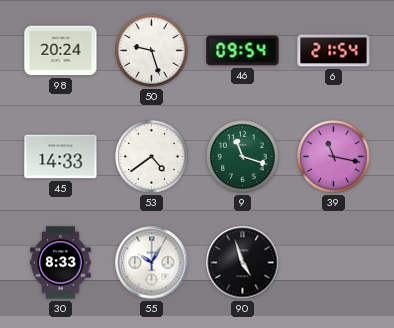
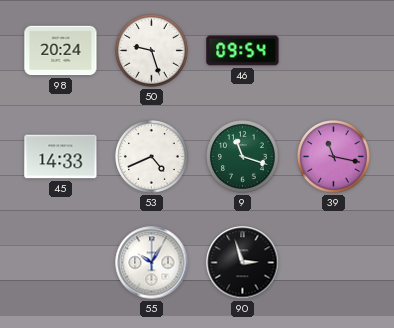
6: 21:54 -> none (334, 51)
53: 4:39 -> 4:41 (152, 157)
30: 8:33 -> none (61, 263)
90: 4:57 -> 2:57 (243, 263)
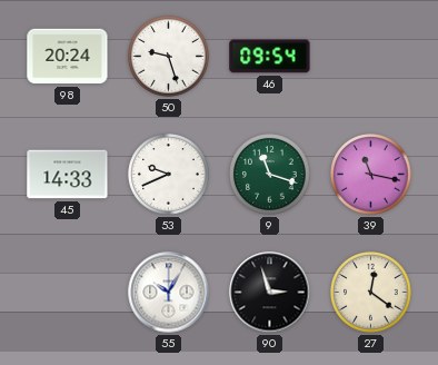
53: 4:41 -> 9:41 (169, 175)
27: none -> 12:21 (371, 293)
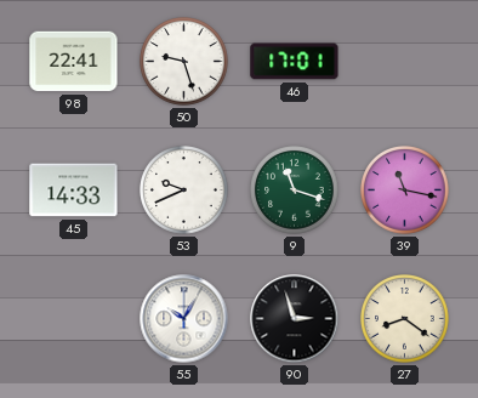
98: 20:24 -> 22:41 (74, 62)
46: 09:54 -> 17:01 (295, 62)
27: 12:21 -> 8:21 (405, 319)
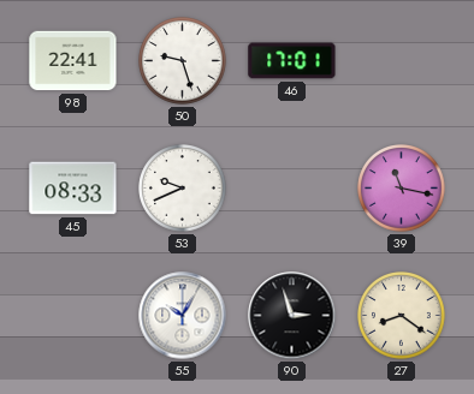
45: 14:33 -> 08:33 (73, 189)
9: 11:18 -> none (295, 191)
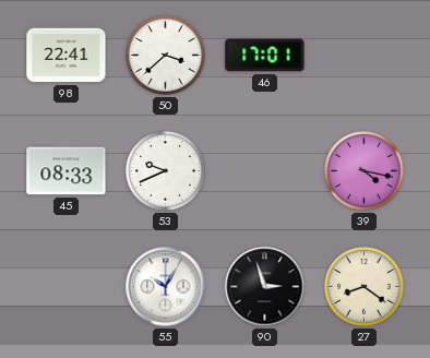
50: 9:27 -> 3:38 (166, 56)
39: 11:17 -> 4:17 (365, 171)
